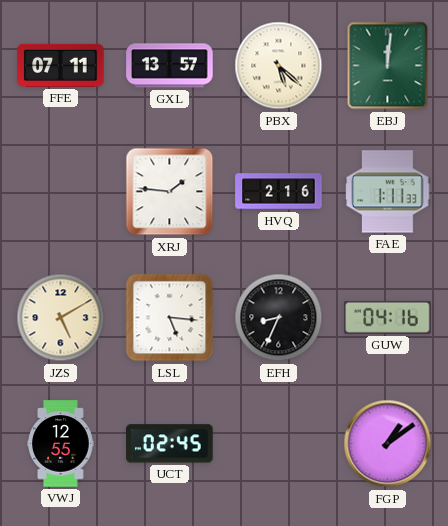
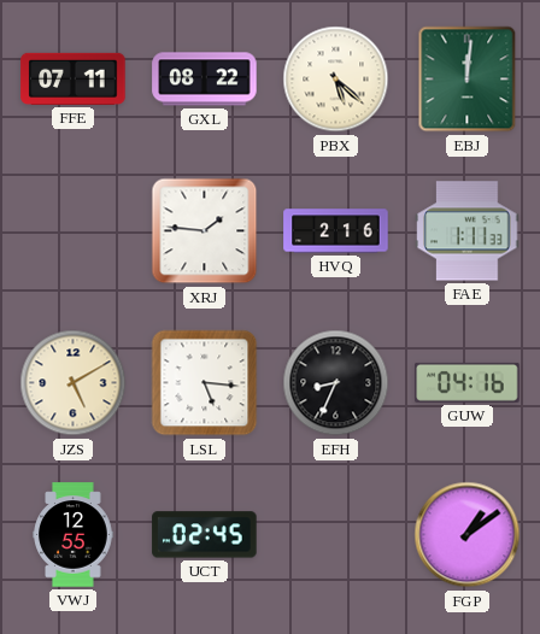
GXL: 13:57 -> 08:22 (205, 80)
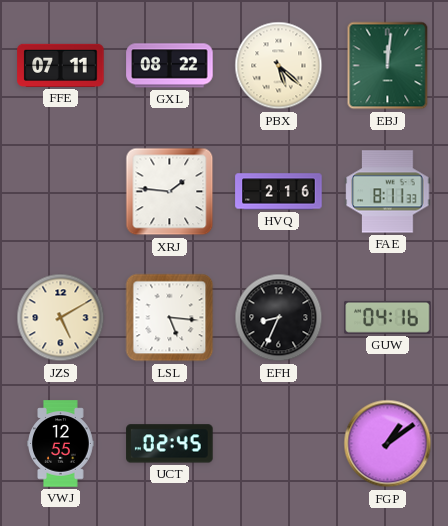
FAE: 1:11 -> 8:11 (388, 192)
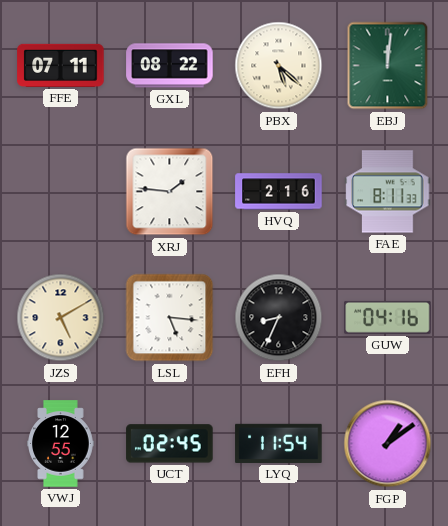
LYQ: none -> 11:54 (279, 443)
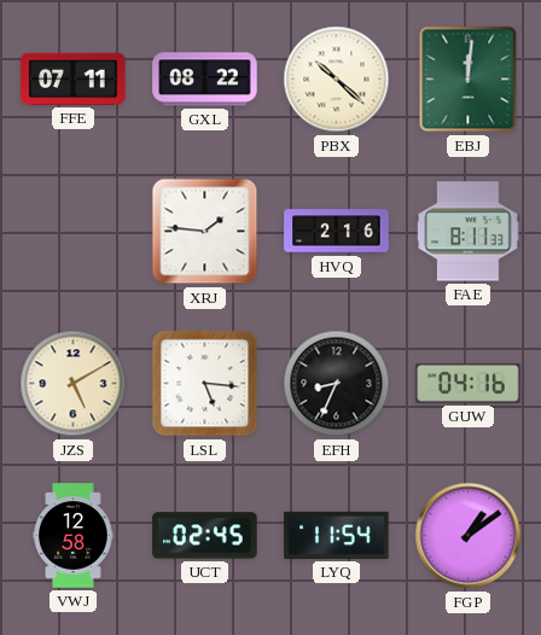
PBX: 5:22 -> 10:22 (337, 80)
VWJ: 12:55 -> 12:58 (74, 536)
